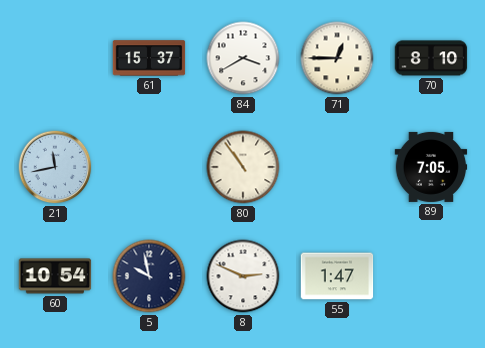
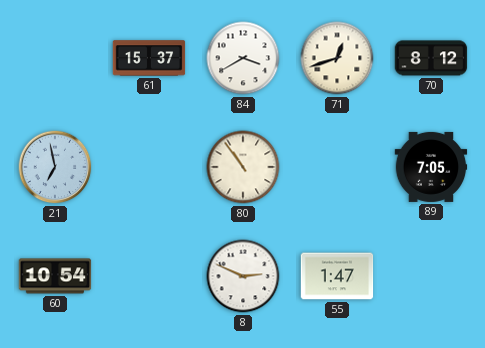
71: 12:45 -> 12:42 (337, 58)
70: 8:10 -> 8:12 (431, 58)
21: 11:43 -> 6:58 (55, 167)
5: 9:58 -> none (149, 276)
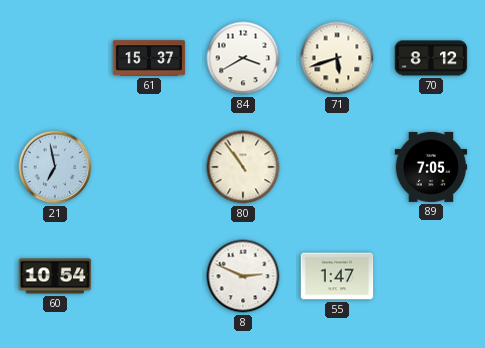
71: 12:42 -> 5:42 (337, 58)
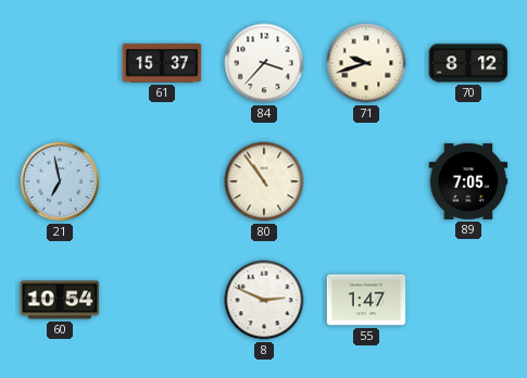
84: 3:40 -> 3:37 (264, 63)
71: 5:42 -> 9:42 (366, 63)
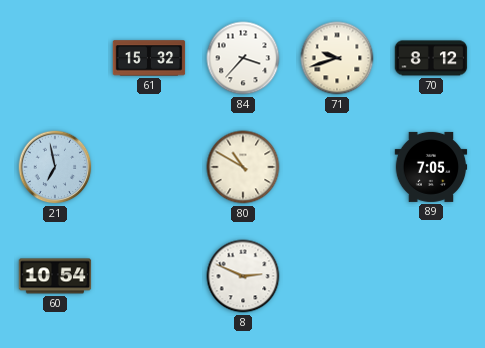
61: 15:37 -> 15:32 (149, 58)
80: 10:54 -> 10:50 (243, 167)
55: 1:47 -> none (366, 300)
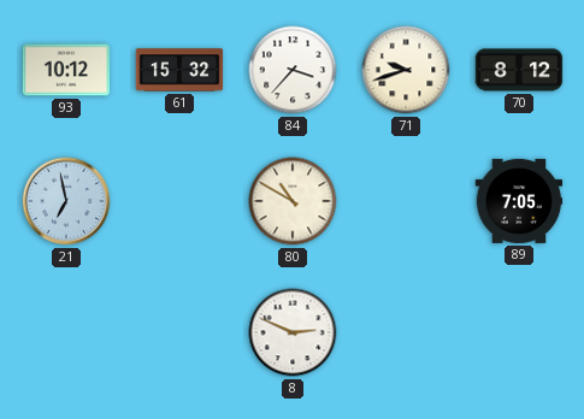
93: none -> 10:12 (66, 70)
60: 10:54 -> none (55, 276)
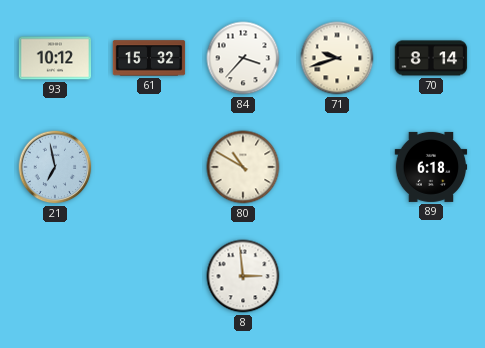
70: 8:12 -> 8:14 (431, 58)
89: 7:05 -> 6:18 (431, 167)
8: 2:49 -> 2:59 (243, 276)
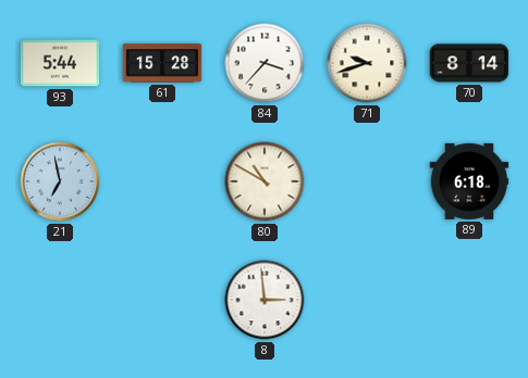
93: 10:12 -> 5:44 (60, 63)
61: 15:32 -> 15:28 (162, 63)
